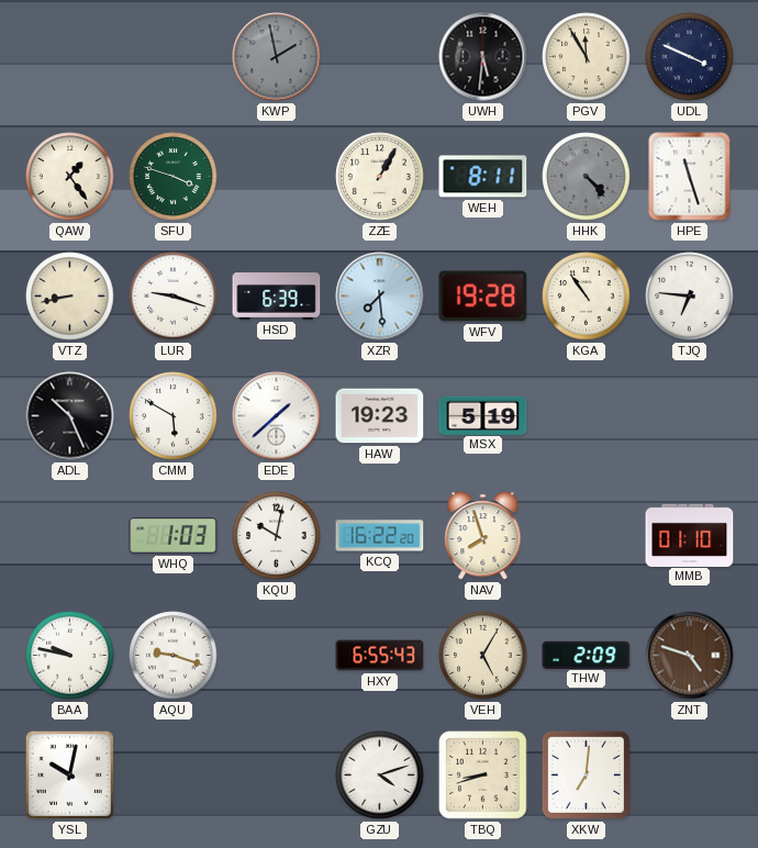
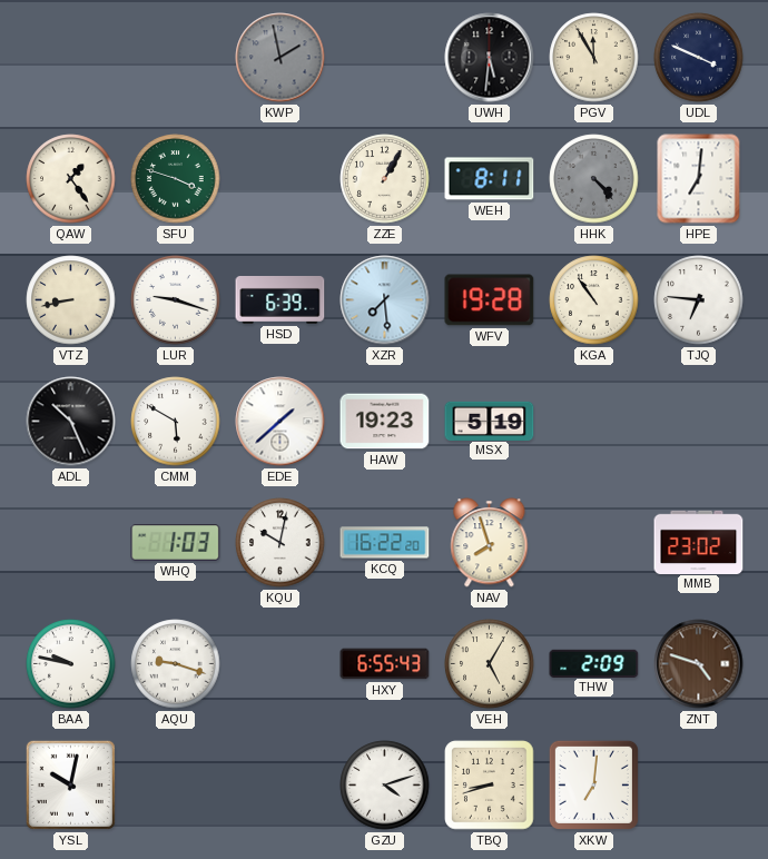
HPE: 11:27 -> 7:01 (699, 179)
MMB: 01:10 -> 23:02 (699, 542)
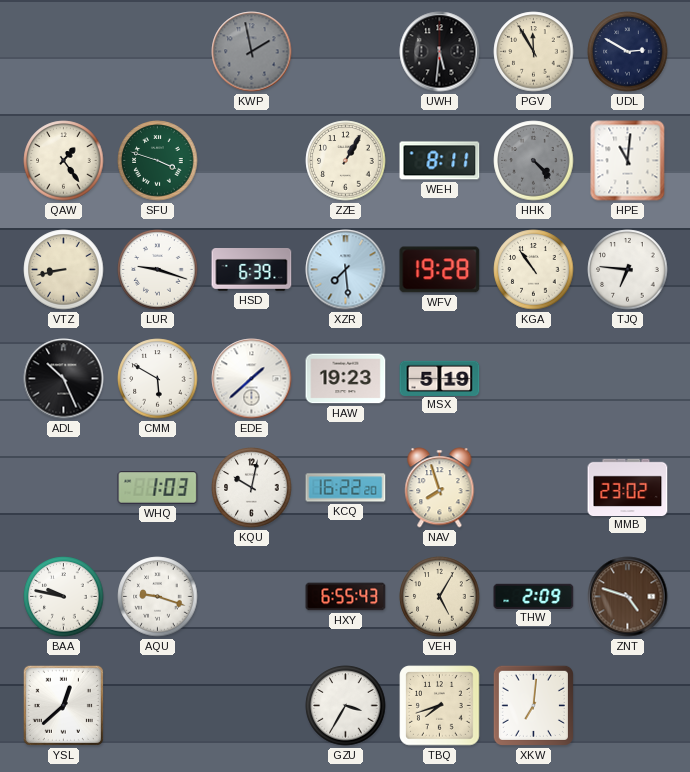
UDL: 3:49 -> 2:50 (628, 52)
HPE: 7:01 -> 11:01 (628, 161)
YSL: 10:02 -> 12:38 (63, 705)
GZU: 4:12 -> 3:35 (346, 706)
TBQ: 8:42 -> 7:42 (440, 706)
